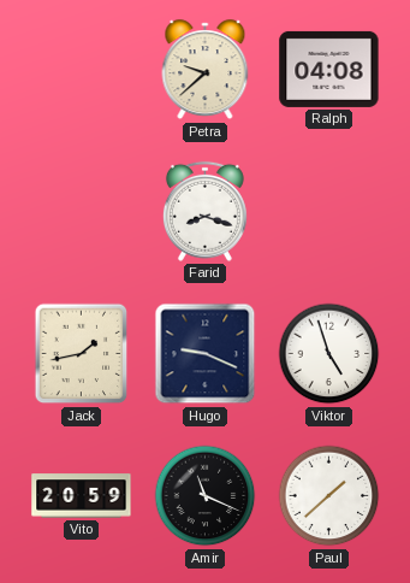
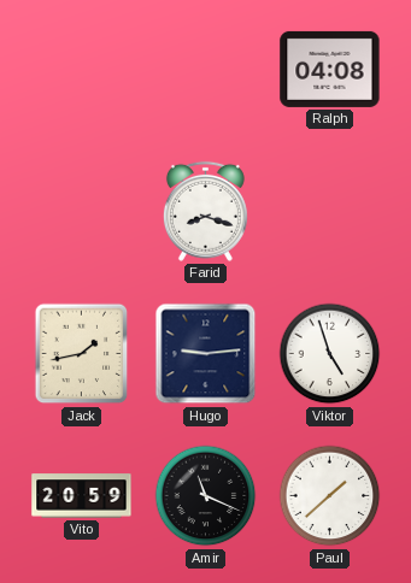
Petra: 9:38 -> none (206, 70)
Hugo: 9:19 -> 9:14 (206, 354)
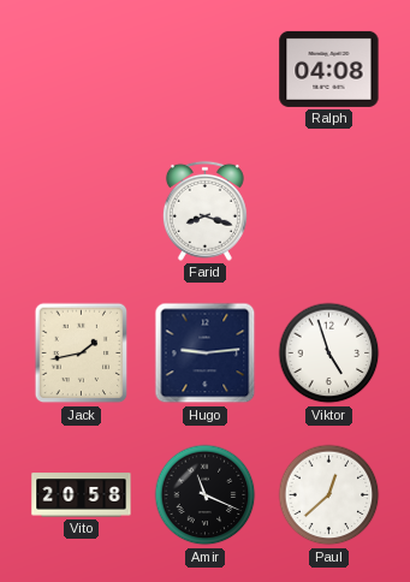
Vito: 20:59 -> 20:58 (82, 495)
Paul: 1:38 -> 12:38 (329, 495)
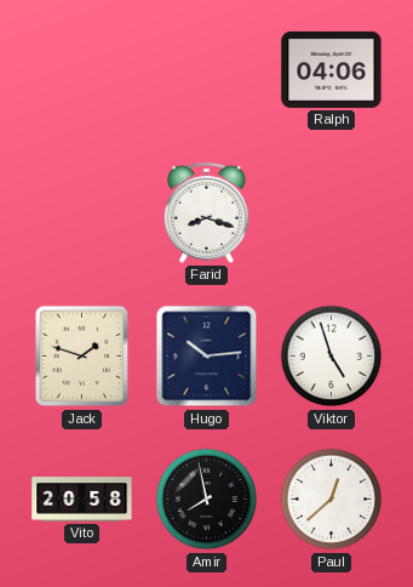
Ralph: 04:08 -> 04:06 (332, 69)
Jack: 1:43 -> 1:48 (82, 357)
Hugo: 9:14 -> 10:14 (207, 357)
Amir: 11:19 -> 7:58 (207, 500)
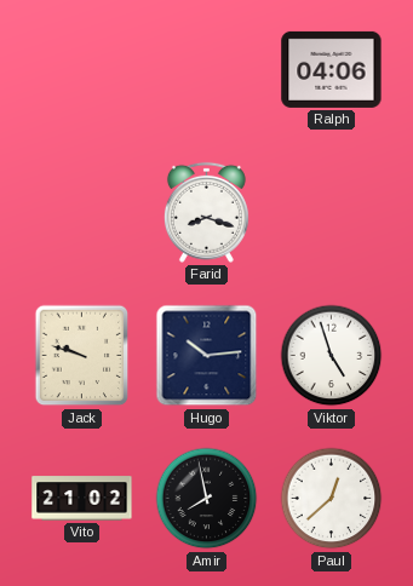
Jack: 1:48 -> 9:48 (82, 356)
Vito: 20:58 -> 21:02 (82, 499)
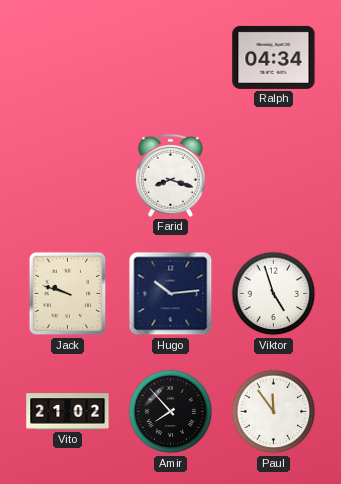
Ralph: 04:06 -> 04:34 (274, 57)
Amir: 7:58 -> 7:53 (171, 412)
Paul: 12:38 -> 11:54 (274, 412)
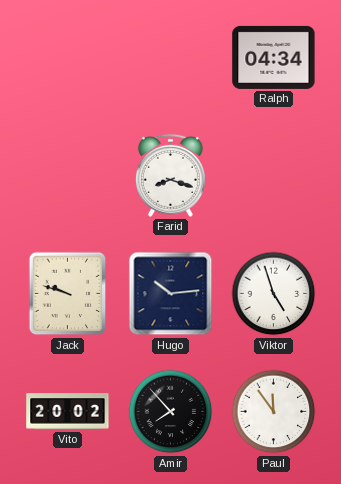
Vito: 21:02 -> 20:02 (68, 412)
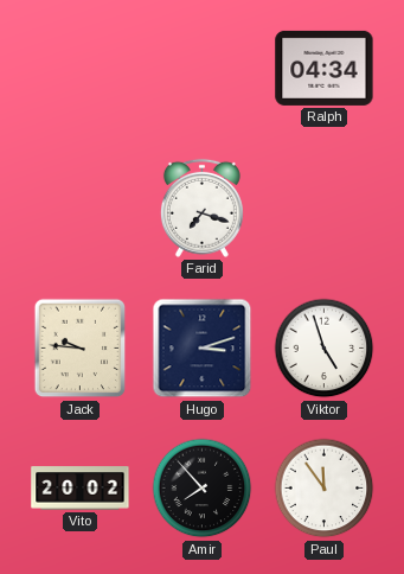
Farid: 8:18 -> 7:18 (201, 208)
Jack: 9:48 -> 9:46 (81, 349)
Hugo: 10:14 -> 3:12 (203, 349)
